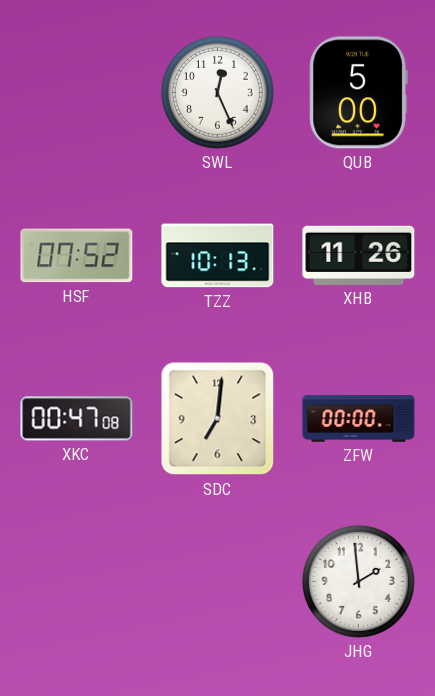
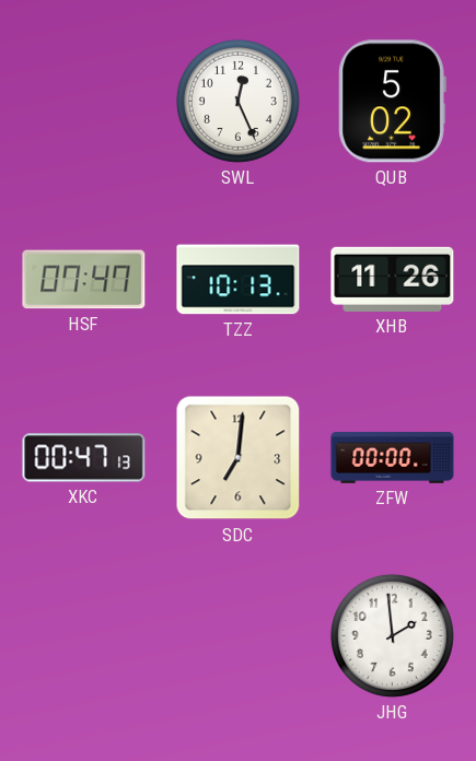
QUB: 5:00 -> 5:02 (392, 102)
HSF: 07:52 -> 07:47 (84, 280)
XKC: 00:47:08 -> 00:47:13 (84, 458)
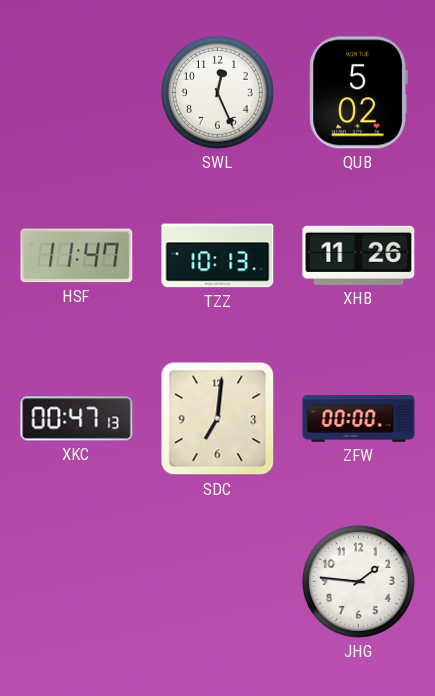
HSF: 07:47 -> 11:47 (77, 256)
JHG: 1:59 -> 1:46 (358, 581)
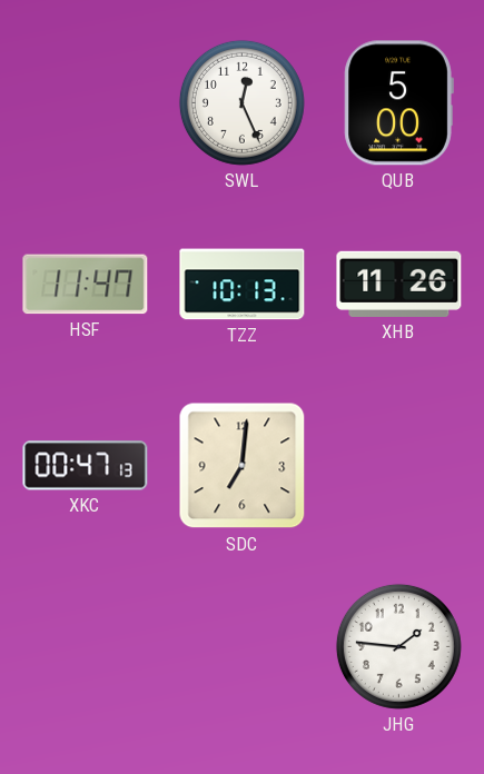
QUB: 5:02 -> 5:00 (398, 103)
ZFW: 00:00 -> none (359, 419)
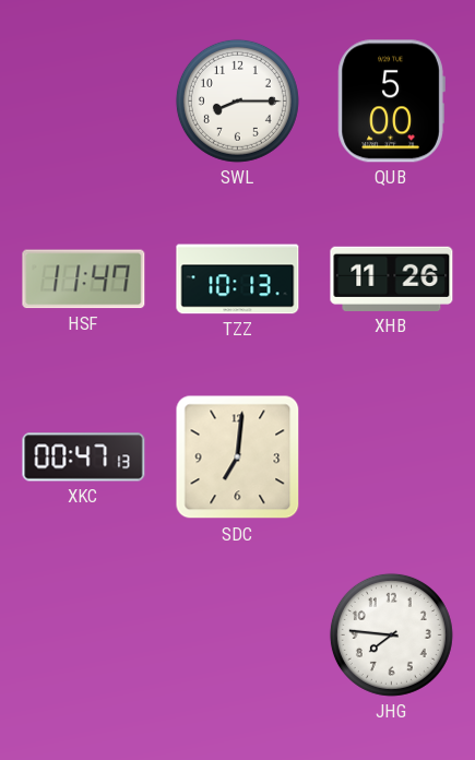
SWL: 12:26 -> 8:15 (237, 100)
JHG: 1:46 -> 7:46 (391, 634)
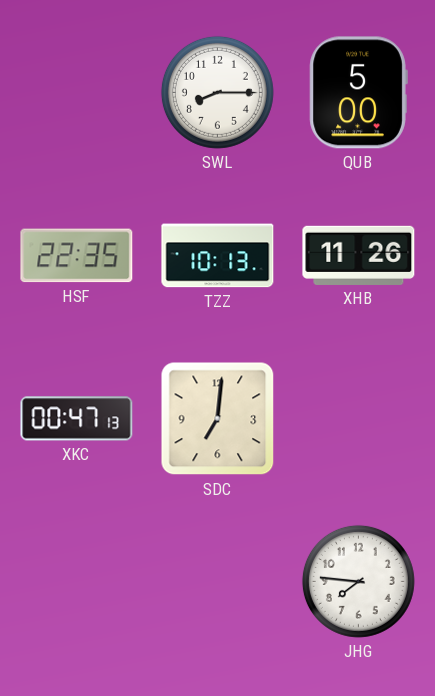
HSF: 11:47 -> 22:35 (77, 256)
